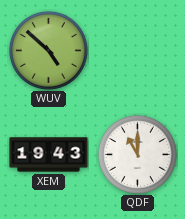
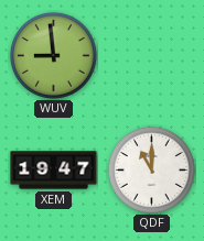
WUV: 4:52 -> 8:59 (53, 55)
XEM: 19:43 -> 19:47 (54, 171)
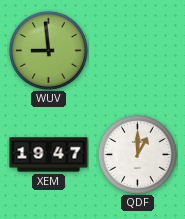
QDF: 11:00 -> 1:00 (137, 154)
